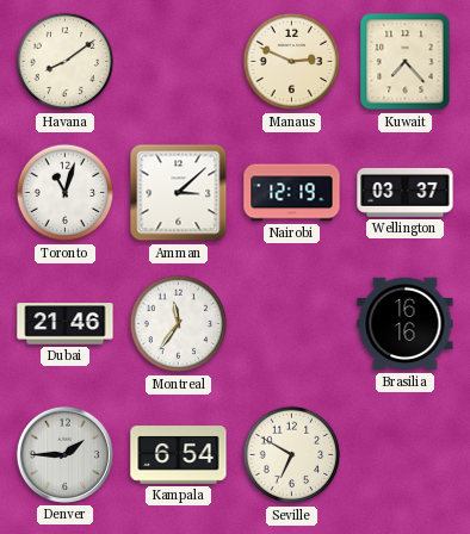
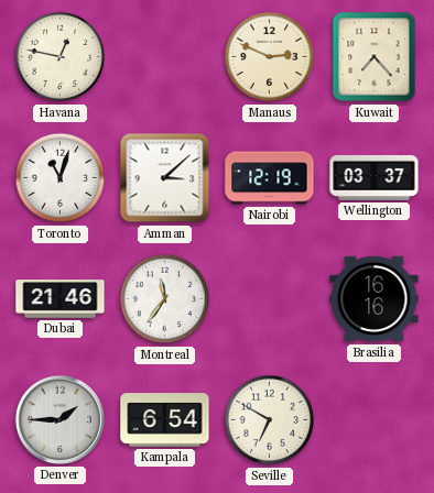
Havana: 8:09 -> 12:47 (61, 57)
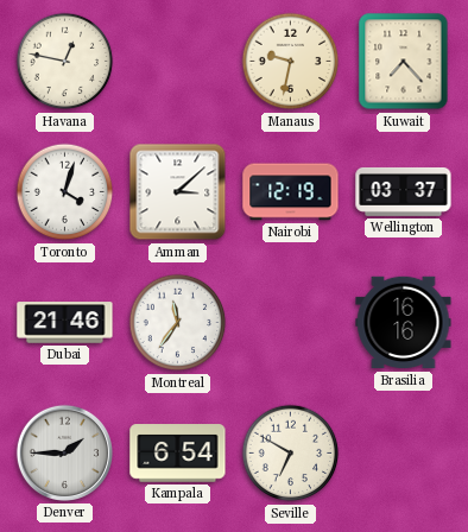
Manaus: 2:49 -> 9:32 (291, 62)
Toronto: 11:03 -> 4:03 (65, 192)
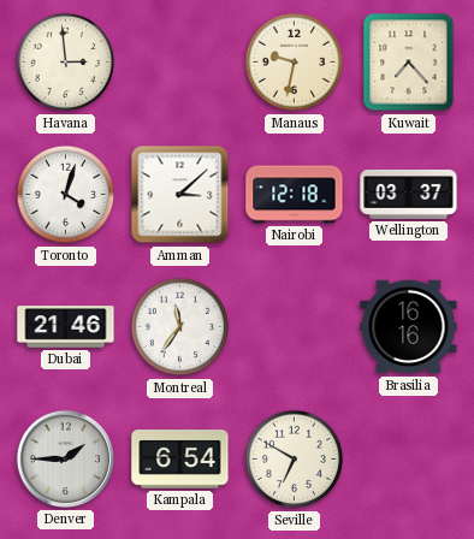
Havana: 12:47 -> 2:59 (66, 63)
Nairobi: 12:19 -> 12:18 (295, 195)
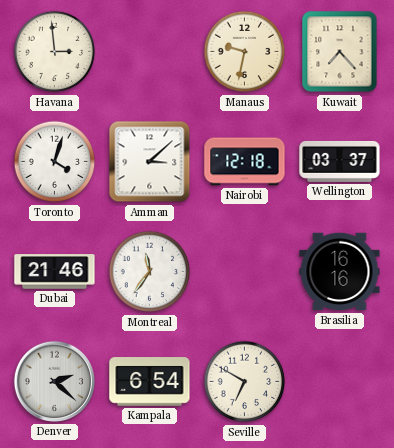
Denver: 1:45 -> 2:22 (54, 381)
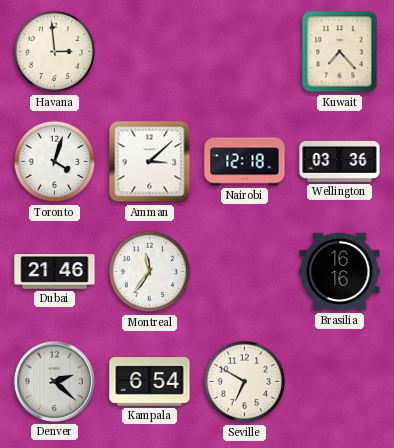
Manaus: 9:32 -> none (245, 52)
Wellington: 03:37 -> 03:36 (340, 161)
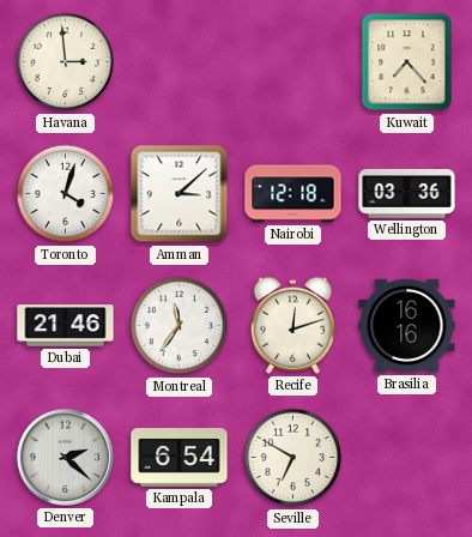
Recife: none -> 12:12 (292, 325)
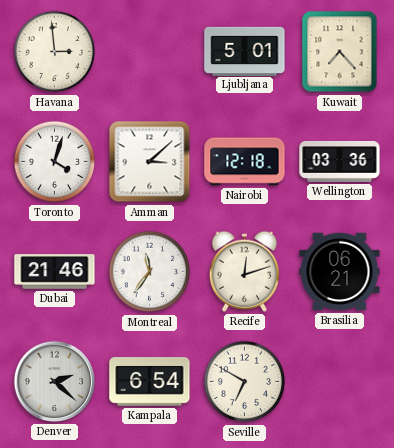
Ljubljana: none -> 5:01 (245, 51)
Brasilia: 16:16 -> 06:21 (340, 272)
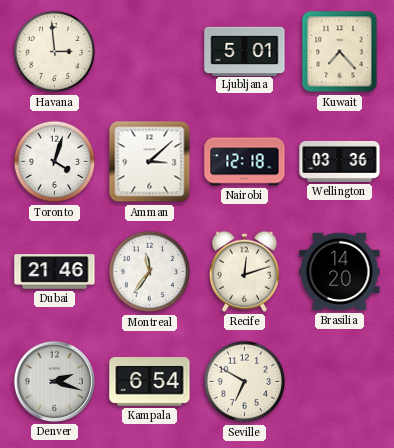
Brasilia: 06:21 -> 14:20 (340, 272)
Denver: 2:22 -> 2:18 (54, 381)
